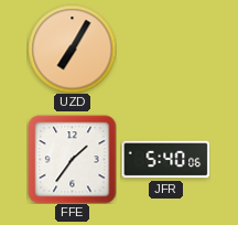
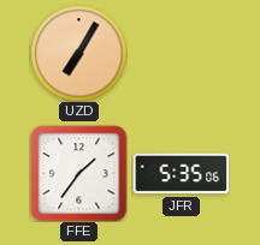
JFR: 5:40 -> 5:35 (181, 174)
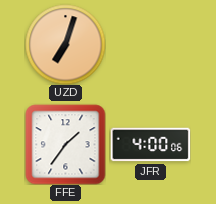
UZD: 7:05 -> 7:03 (65, 44)
JFR: 5:35 -> 4:00 (150, 145)
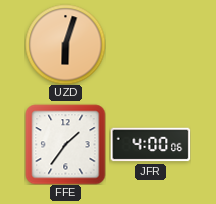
UZD: 7:03 -> 6:03 (65, 44)
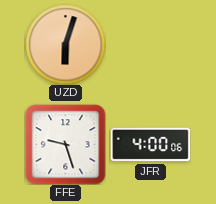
FFE: 1:36 -> 9:27 (65, 144)
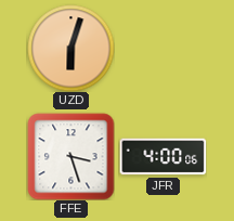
FFE: 9:27 -> 3:27 (70, 156)
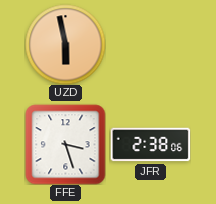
UZD: 6:03 -> 5:58 (65, 44)
JFR: 4:00 -> 2:38 (150, 145)
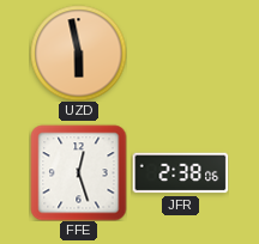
FFE: 3:27 -> 12:27 (78, 172)
